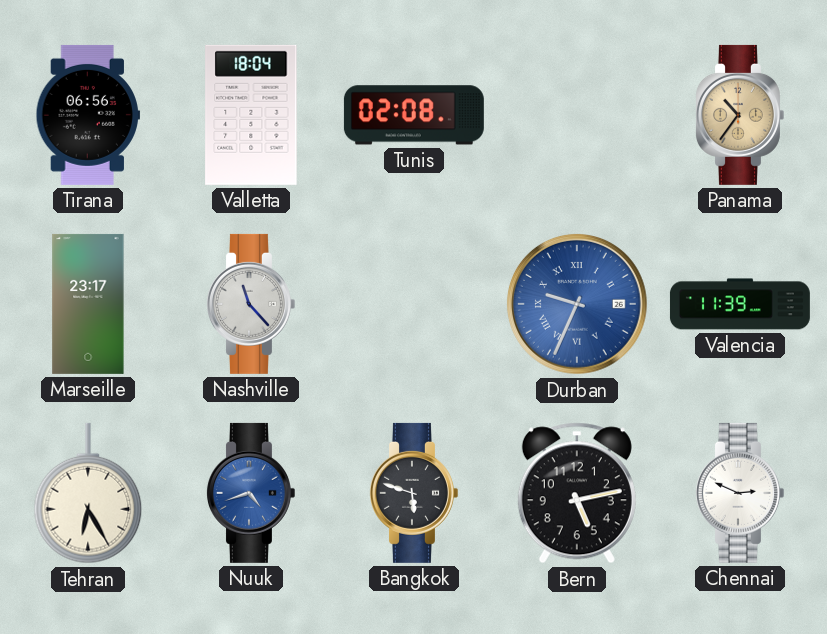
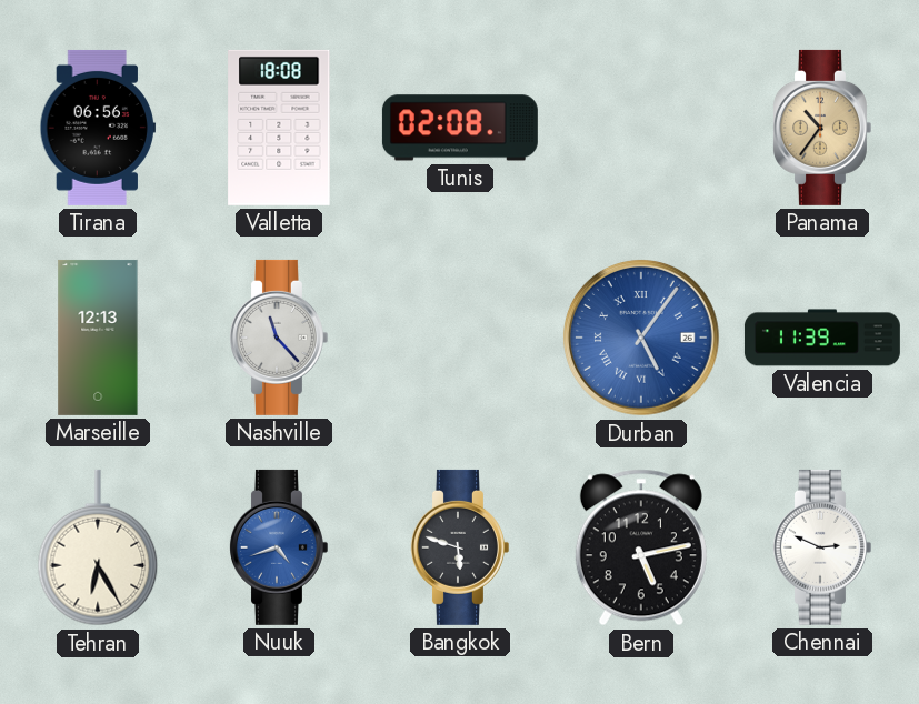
Valletta: 18:04 -> 18:08 (279, 128)
Marseille: 23:17 -> 12:13 (98, 338)
Durban: 9:34 -> 5:06 (641, 338)
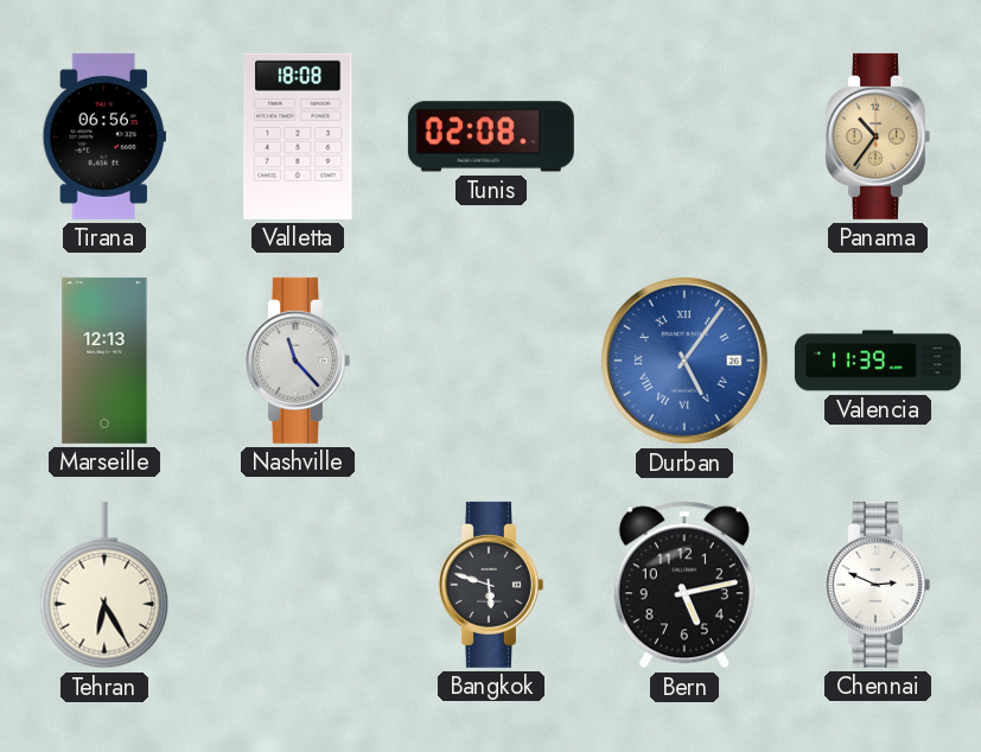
Nuuk: 4:42 -> none (278, 547)
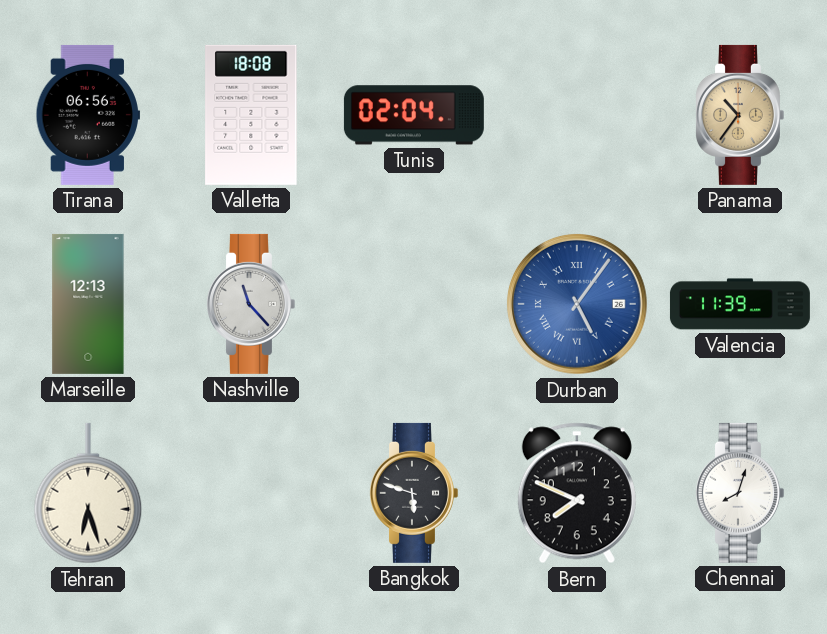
Tunis: 02:08 -> 02:04 (414, 115)
Tehran: 6:25 -> 6:27 (88, 493)
Bern: 5:13 -> 7:49 (577, 493)
Chennai: 2:49 -> 8:03 (739, 493)
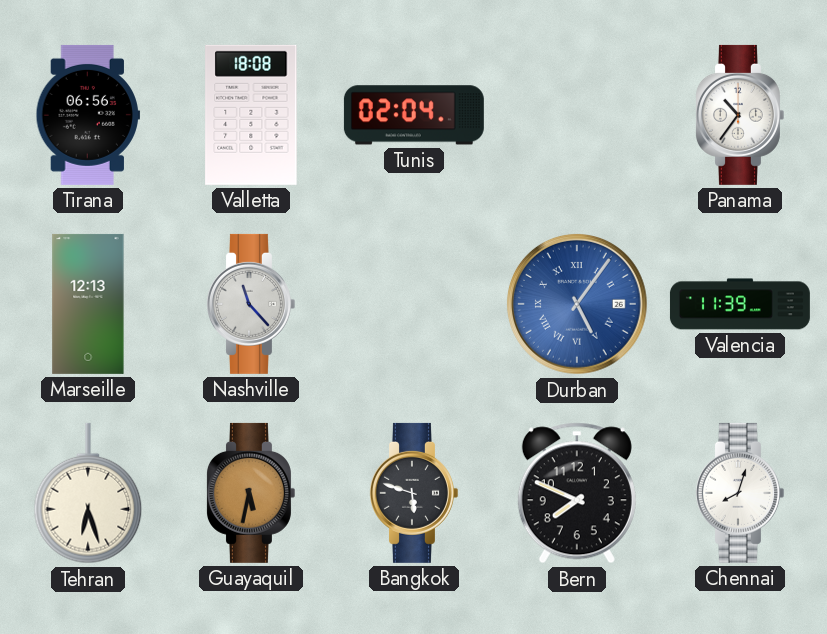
Panama dial: champagne -> white (739, 115)
Guayaquil: none -> 5:32 (250, 493)
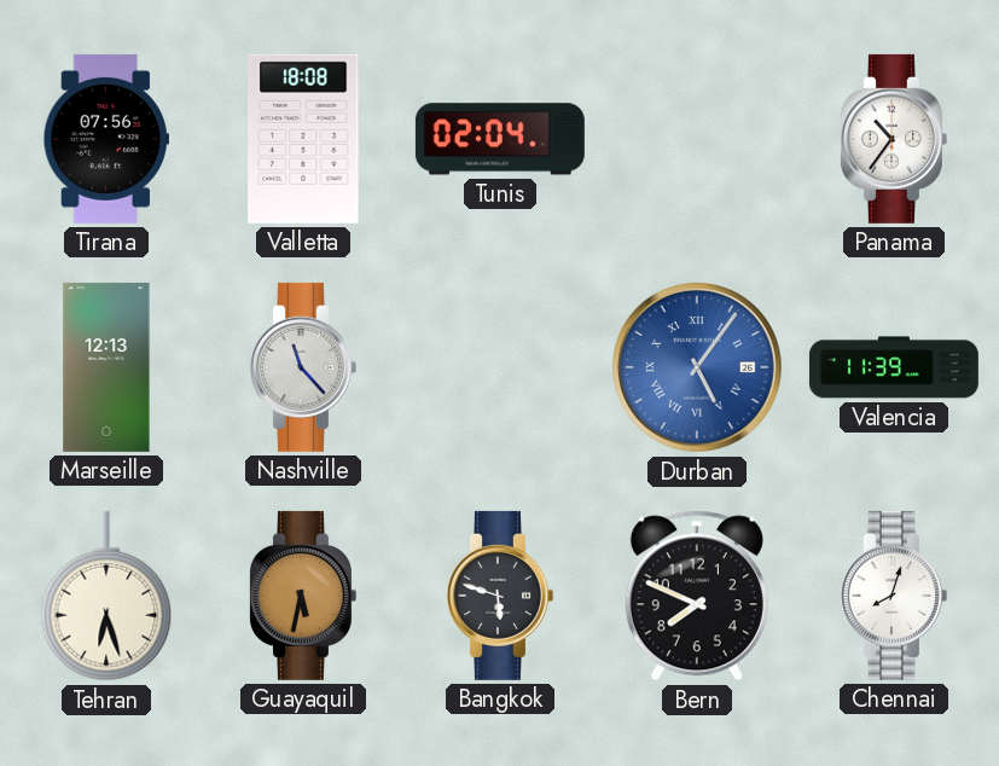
Tirana: 06:56 -> 07:56 (105, 139)
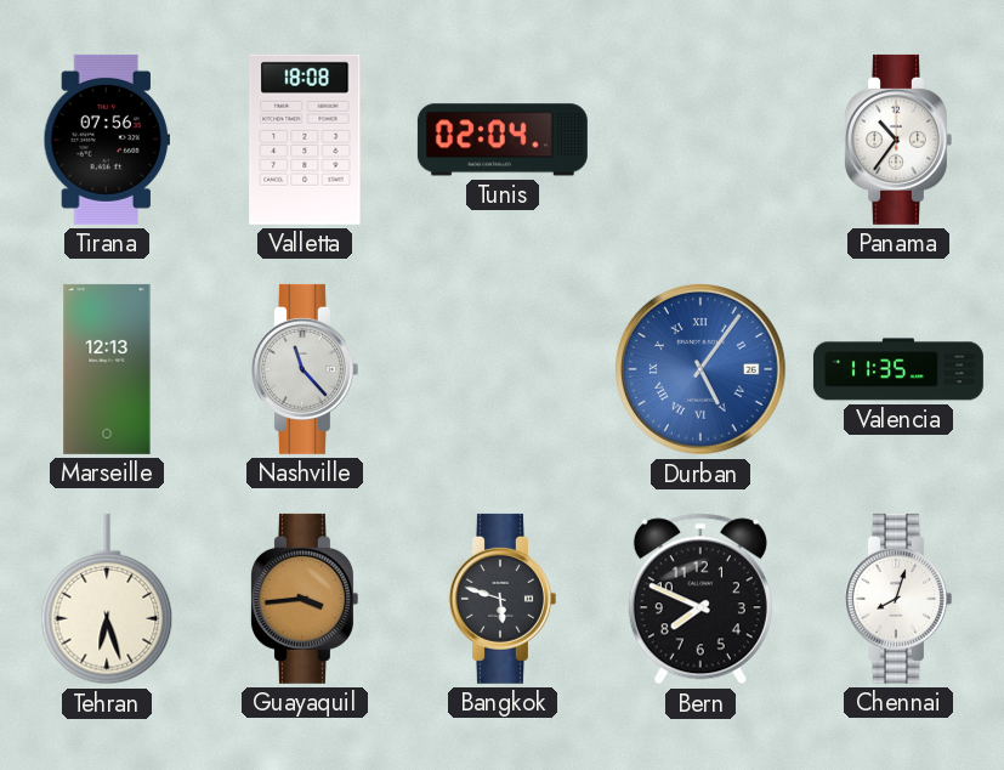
Valencia: 11:39 -> 11:35 (898, 369)
Guayaquil: 5:32 -> 3:44 (304, 599)
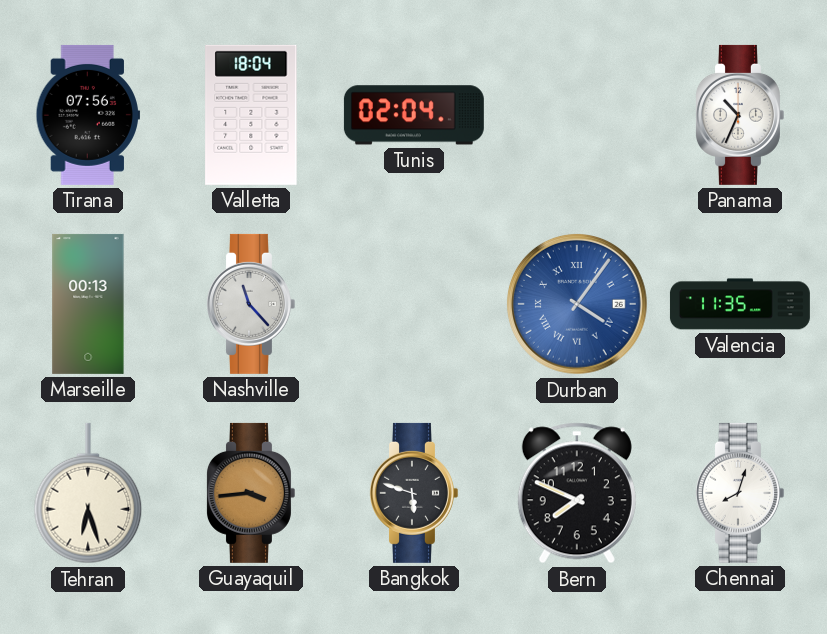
Valletta: 18:08 -> 18:04 (251, 115)
Panama: 10:36 -> 10:34 (739, 115)
Marseille: 12:13 -> 00:13 (88, 304)
Durban: 5:06 -> 4:06 (577, 304)
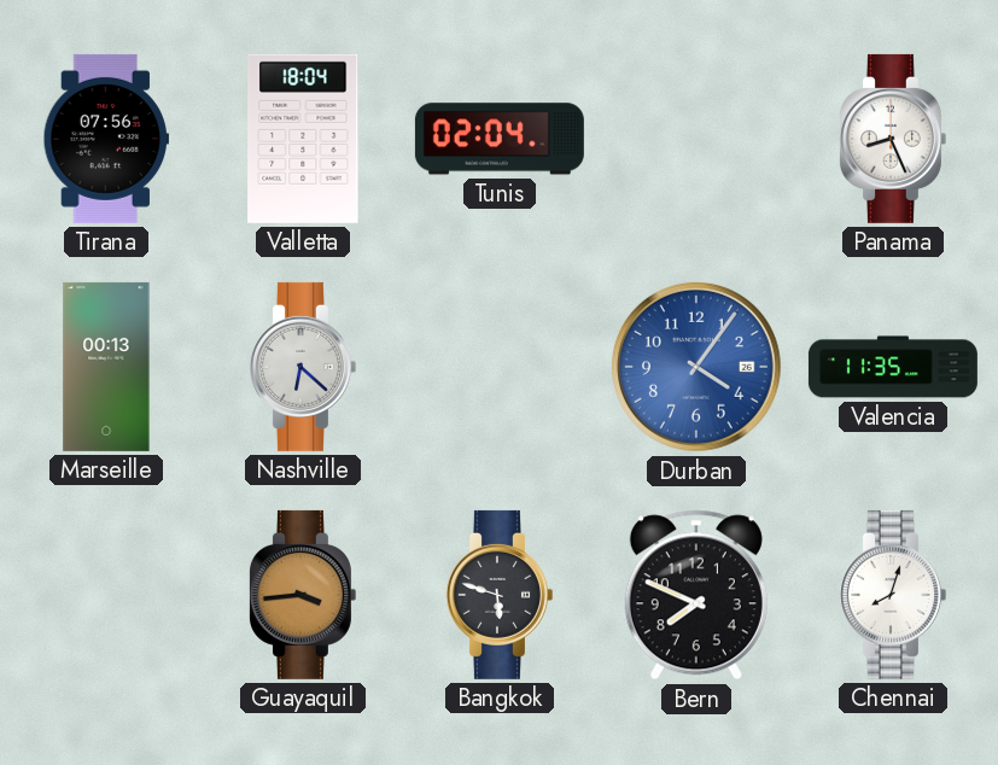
Panama: 10:34 -> 8:26 (892, 139)
Nashville: 11:23 -> 6:22 (302, 367)
Durban numerals: Roman -> Arabic (696, 367)
Tehran: 6:27 -> none (88, 493)
